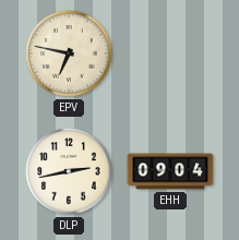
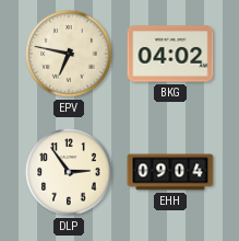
BKG: none -> 04:02 (170, 54)
DLP: 2:43 -> 2:54 (69, 172)
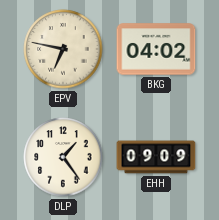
DLP: 2:54 -> 1:24 (63, 157)
EHH: 09:04 -> 09:09 (156, 157)
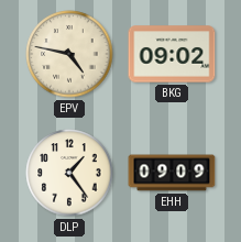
EPV: 6:47 -> 4:47 (69, 54)
BKG: 04:02 -> 09:02 (172, 54)
